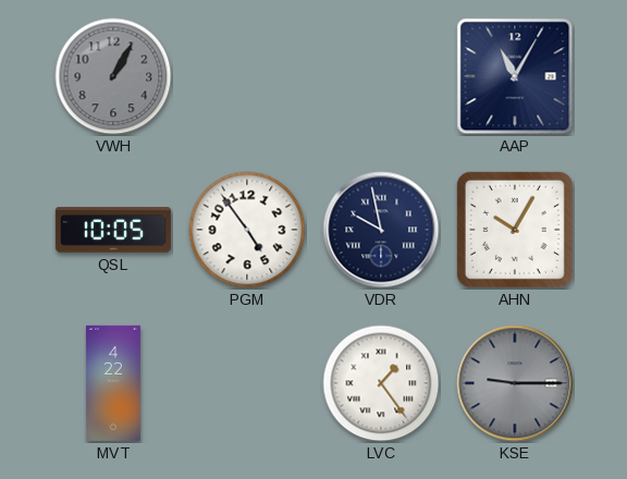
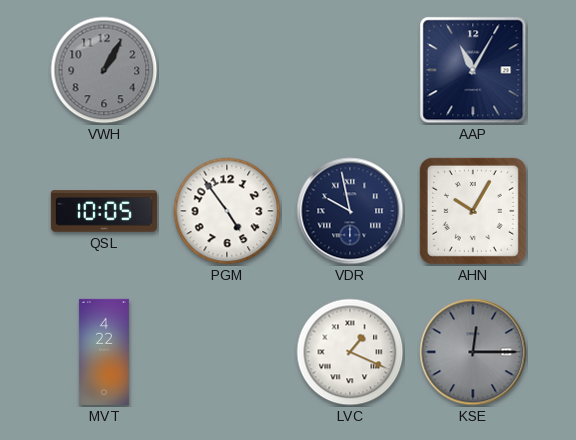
LVC: 1:24 -> 1:19 (350, 352)
KSE: 9:15 -> 12:15 (473, 352)
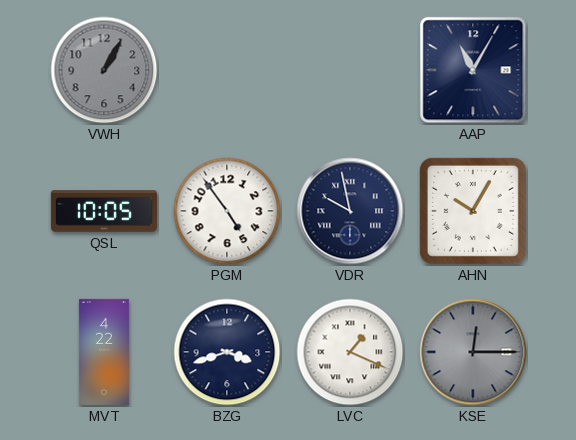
BZG: none -> 3:42 (227, 352)
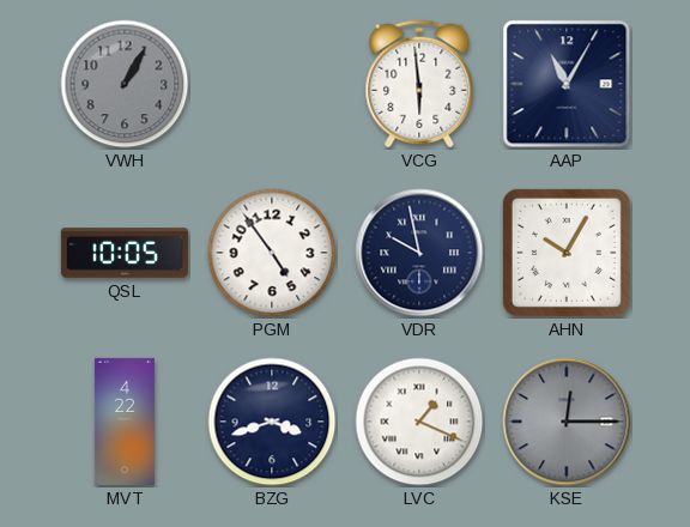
VCG: none -> 5:59 (419, 84)
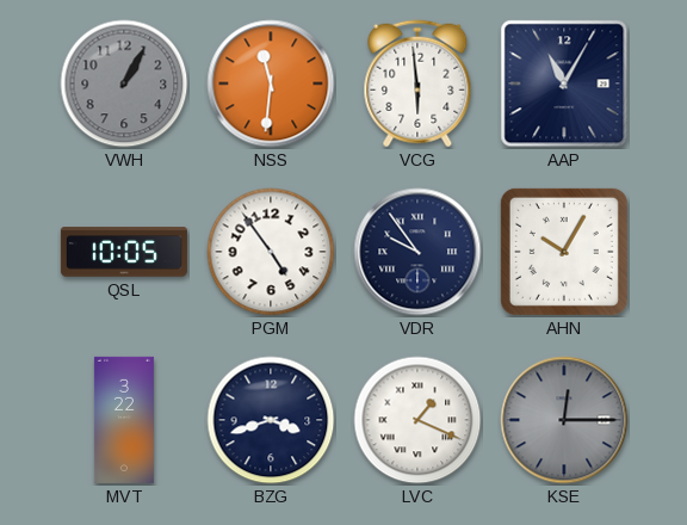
NSS: none -> 11:31 (271, 84)
VDR: 9:58 -> 9:54 (417, 252)
MVT: 4:22 -> 3:22 (124, 420)
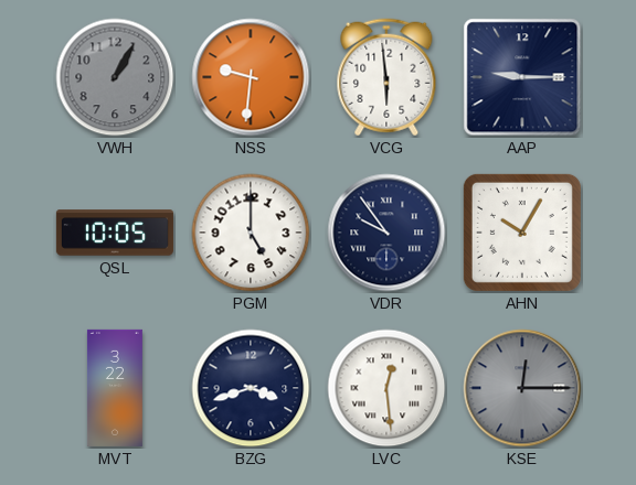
NSS: 11:31 -> 9:31 (251, 77)
AAP: 11:05 -> 9:15 (522, 77)
PGM: 4:54 -> 5:00 (251, 233)
LVC: 1:19 -> 12:29 (386, 388)
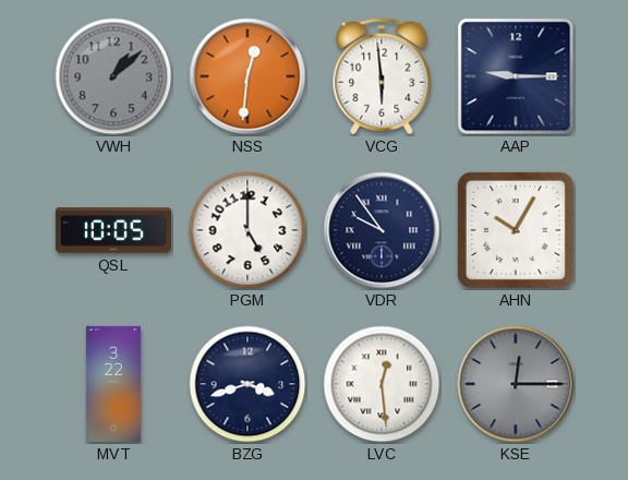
VWH: 1:05 -> 1:08 (113, 76)
NSS: 9:31 -> 12:31 (247, 76)
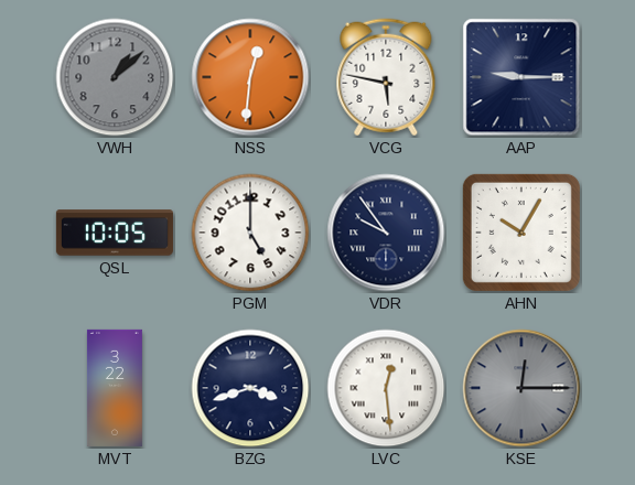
VCG: 5:59 -> 5:47 (386, 77)
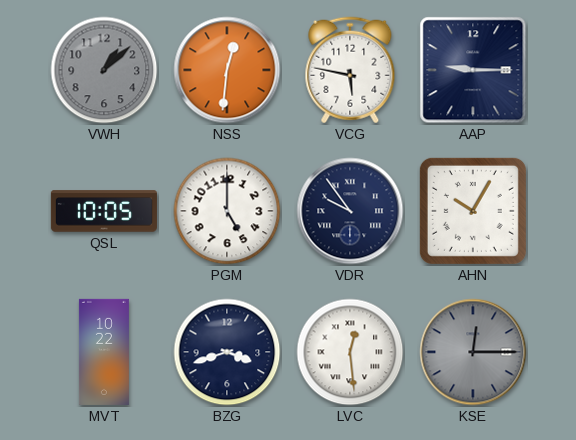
MVT: 3:22 -> 10:22 (104, 352)
